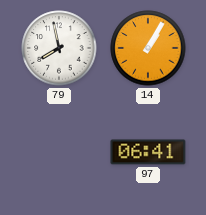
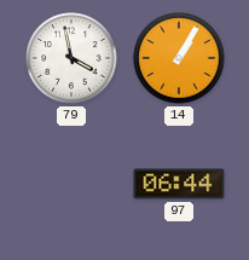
79: 7:58 -> 3:58 (71, 58)
97: 06:41 -> 06:44 (179, 184)
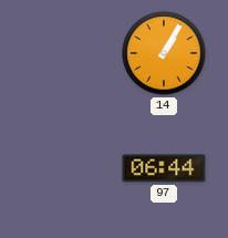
79: 3:58 -> none (71, 58)
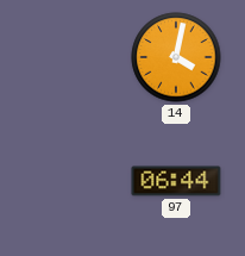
14: 1:05 -> 4:02 (176, 57)
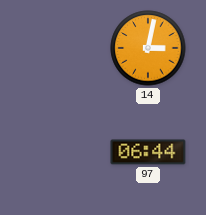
14: 4:02 -> 3:02 (148, 48)
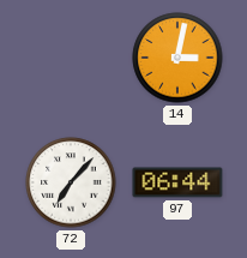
72: none -> 7:07 (71, 182)
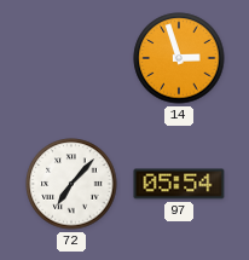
14: 3:02 -> 2:57 (179, 58)
97: 06:44 -> 05:54 (179, 184)
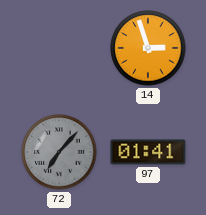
72 dial: white -> grey (59, 152)
97: 05:54 -> 01:41 (148, 152)
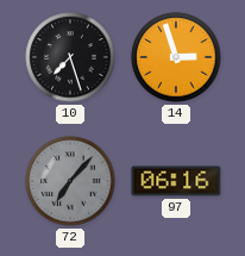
10: none -> 7:27 (70, 57)
97: 01:41 -> 06:16 (176, 181)
